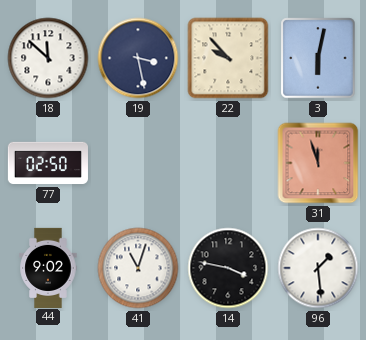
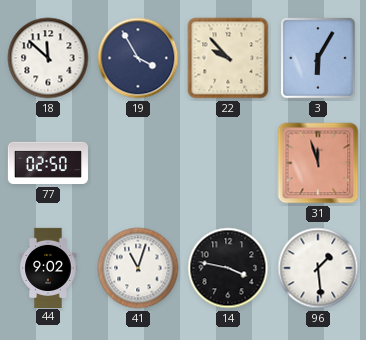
19: 3:28 -> 3:55 (138, 58)
3: 6:02 -> 6:05 (318, 58)
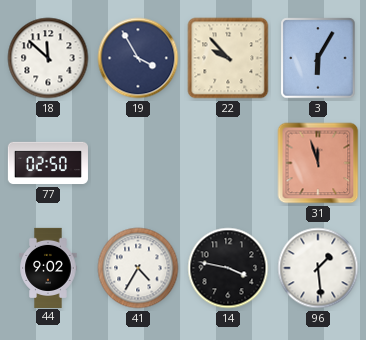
41: 11:03 -> 4:35 (138, 268)
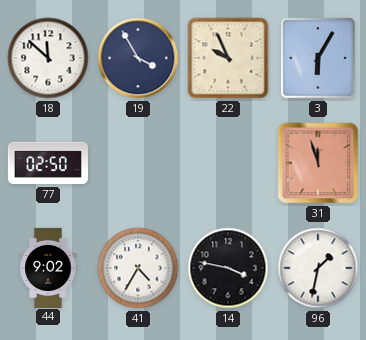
22: 9:53 -> 9:56 (228, 58)
96: 1:29 -> 1:32 (318, 268)
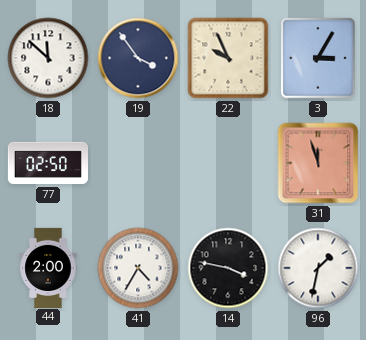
19: 3:55 -> 3:54 (138, 58)
3: 6:05 -> 3:05 (318, 58)
44: 9:02 -> 2:00 (48, 267)
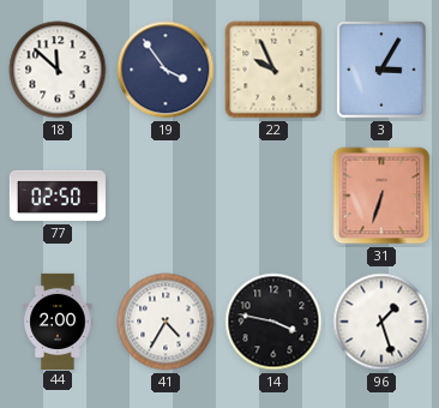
31: 11:57 -> 6:33 (381, 196)
96: 1:32 -> 1:27 (381, 322)
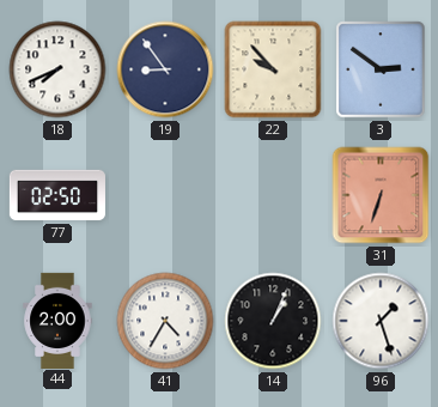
18: 11:52 -> 7:41 (57, 69)
19: 3:54 -> 8:54 (165, 69)
22: 9:56 -> 9:53 (273, 69)
3: 3:05 -> 2:51 (381, 69)
14: 3:47 -> 1:04 (273, 321)
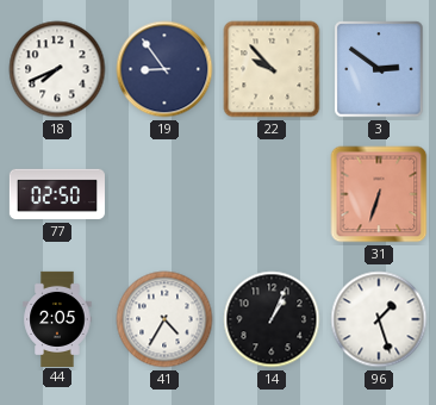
44: 2:00 -> 2:05 (57, 318)
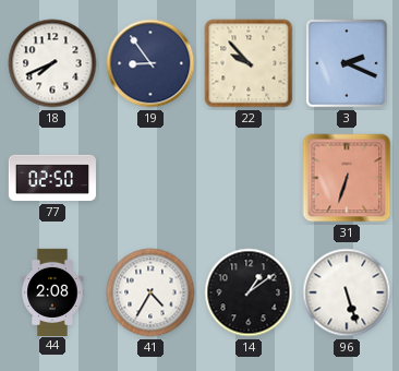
3: 2:51 -> 2:19 (347, 63)
44: 2:05 -> 2:08 (52, 291)
14: 1:04 -> 1:09 (249, 292)
96: 1:27 -> 5:27 (347, 292)
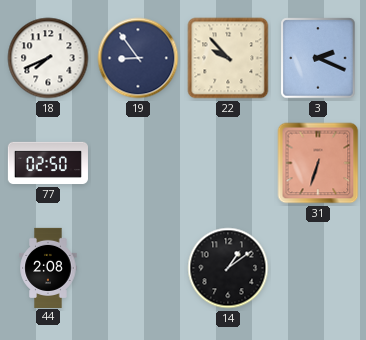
41: 4:35 -> none (150, 292)
96: 5:27 -> none (347, 292)
